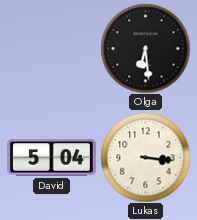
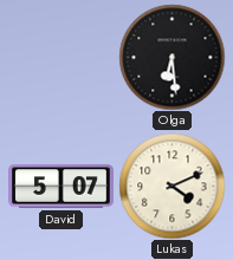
David: 5:04 -> 5:07 (62, 187)
Lukas: 3:16 -> 4:11 (171, 186)
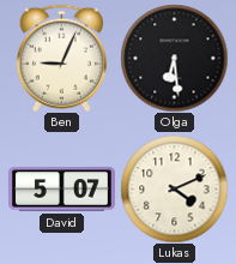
Ben: none -> 9:04 (61, 58)
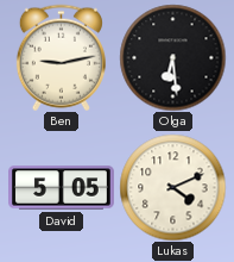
Ben: 9:04 -> 9:13 (61, 57)
David: 5:07 -> 5:05 (62, 188)
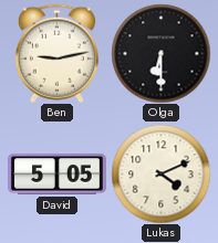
Olga: 6:29 -> 6:30 (160, 53)
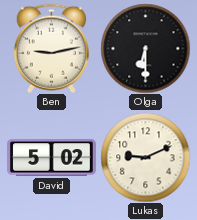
David: 5:05 -> 5:02 (52, 158)
Lukas: 4:11 -> 9:11 (145, 157)
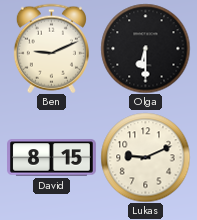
Ben: 9:13 -> 9:11 (51, 48)
David: 5:02 -> 8:15 (52, 158)
